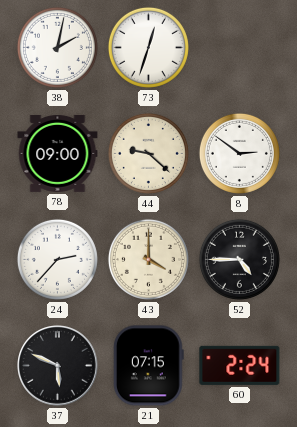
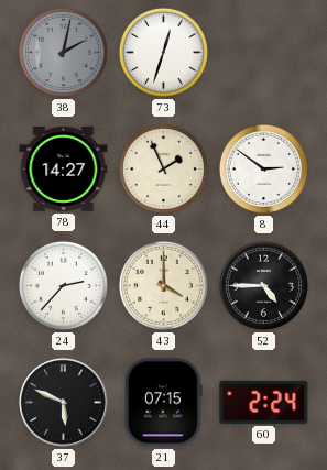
38 dial: white -> grey (63, 52)
78: 09:00 -> 14:27 (64, 168)
44: 9:22 -> 1:56 (163, 168)
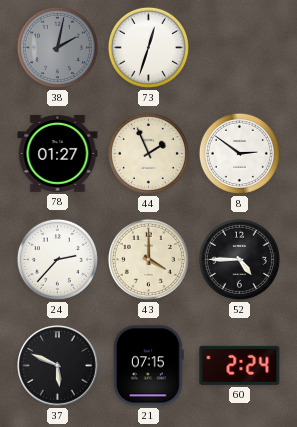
78: 14:27 -> 01:27 (58, 153)
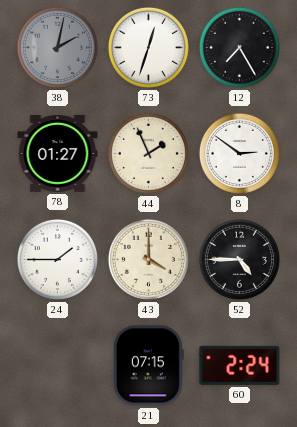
12: none -> 7:25 (239, 47)
24: 2:37 -> 1:45 (57, 259)
37: 5:49 -> none (58, 366)
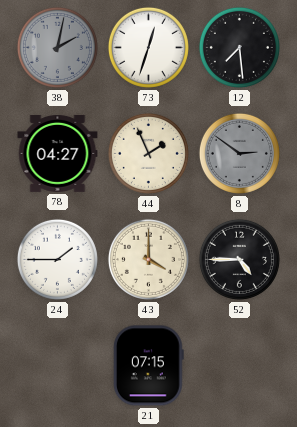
12: 7:25 -> 7:29 (239, 47)
78: 01:27 -> 04:27 (58, 153)
8 dial: white -> grey (239, 153)
60: 2:24 -> none (240, 365)
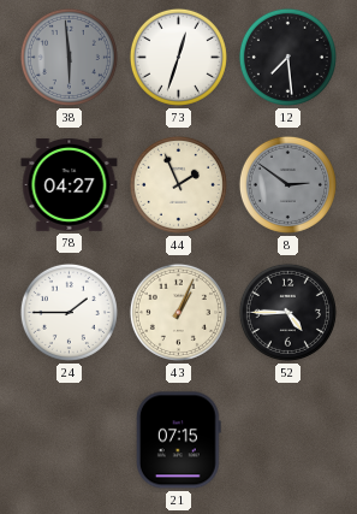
38: 2:02 -> 5:59 (69, 57)
43: 4:00 -> 1:04 (178, 312)
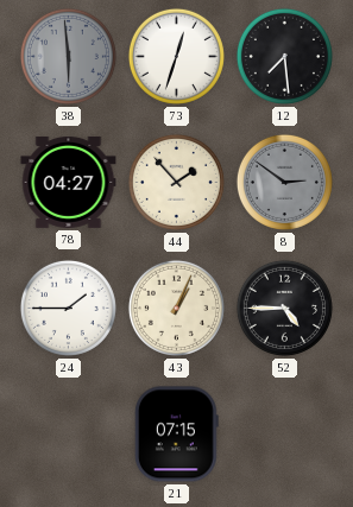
44: 1:56 -> 1:53 (176, 182)
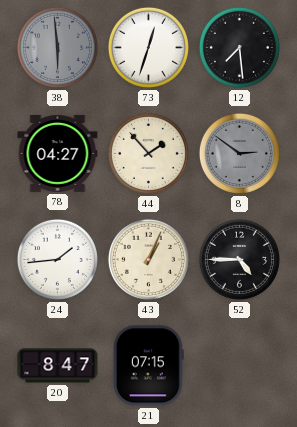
24: 1:45 -> 1:44 (57, 259)
20: none -> 8:47 (58, 366)
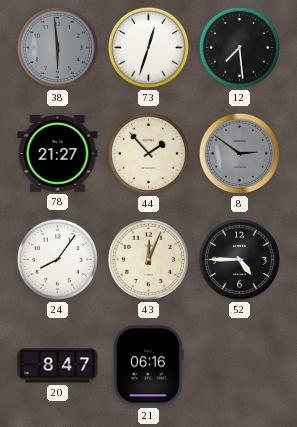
78: 04:27 -> 21:27 (58, 153)
24: 1:44 -> 8:06 (57, 259)
43: 1:04 -> 12:04 (148, 259)
21: 07:15 -> 06:16 (148, 366)
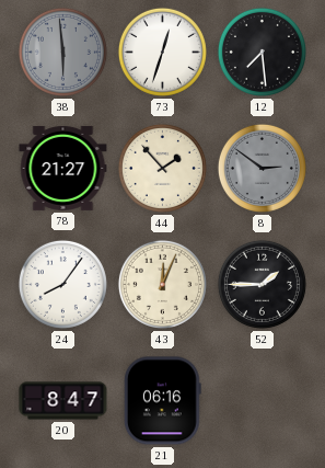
52: 4:45 -> 1:45 (262, 284)
